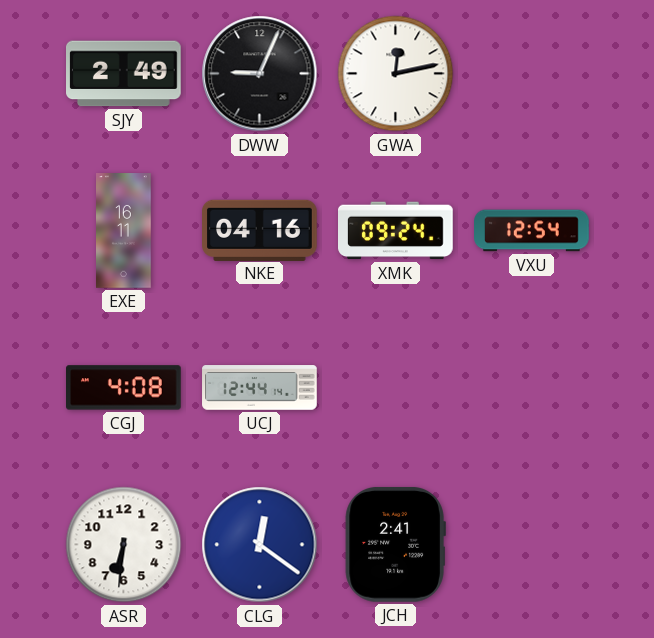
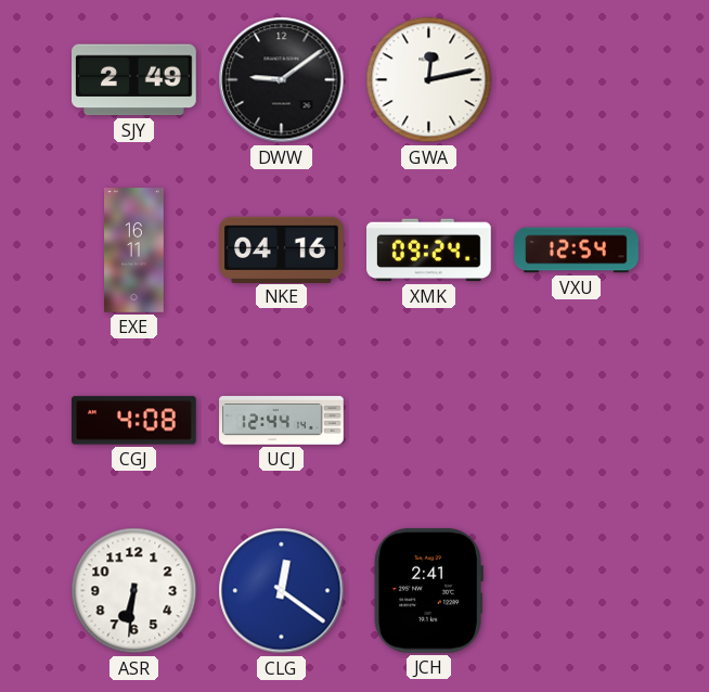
DWW: 9:04 -> 9:09 (282, 80)
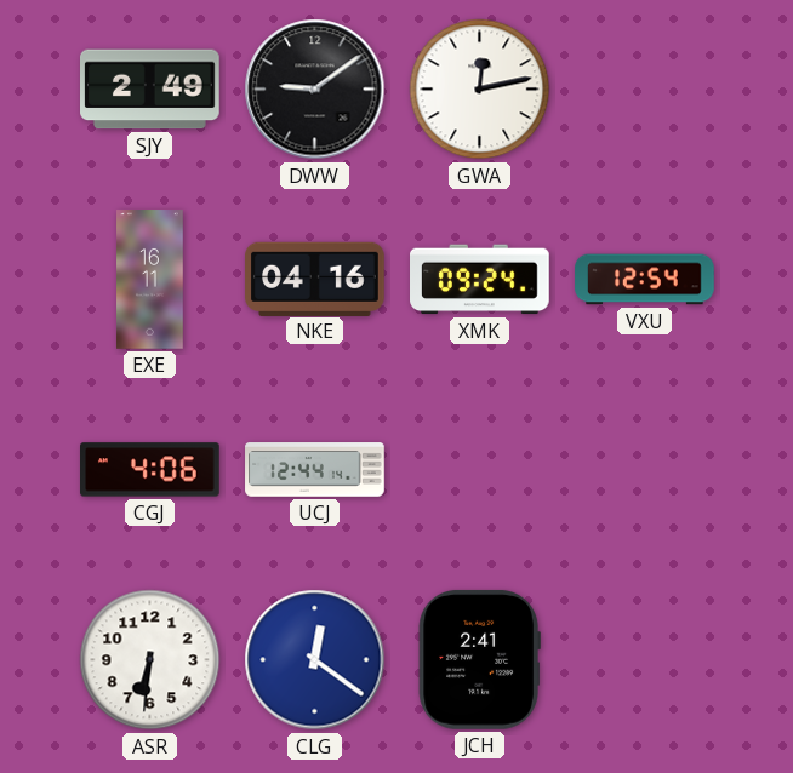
CGJ: 4:08 -> 4:06 (150, 470)
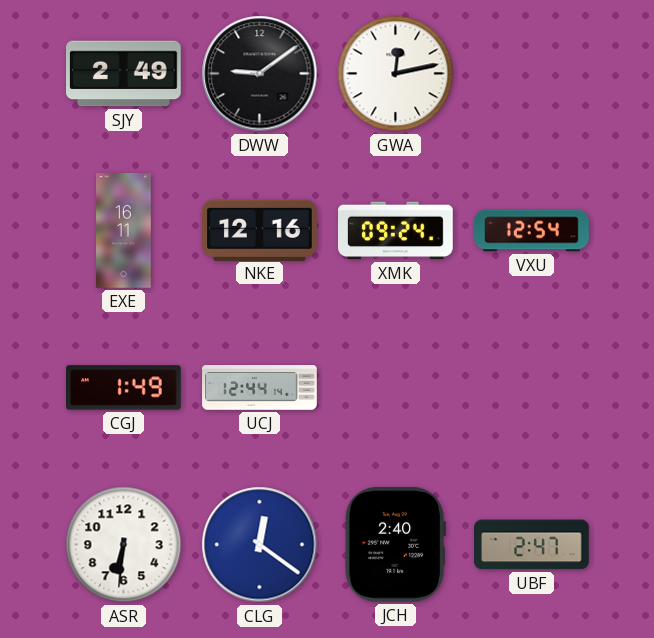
NKE: 04:16 -> 12:16 (260, 230)
CGJ: 4:06 -> 1:49 (124, 388)
JCH: 2:41 -> 2:40 (395, 544)
UBF: none -> 2:47 (532, 545)
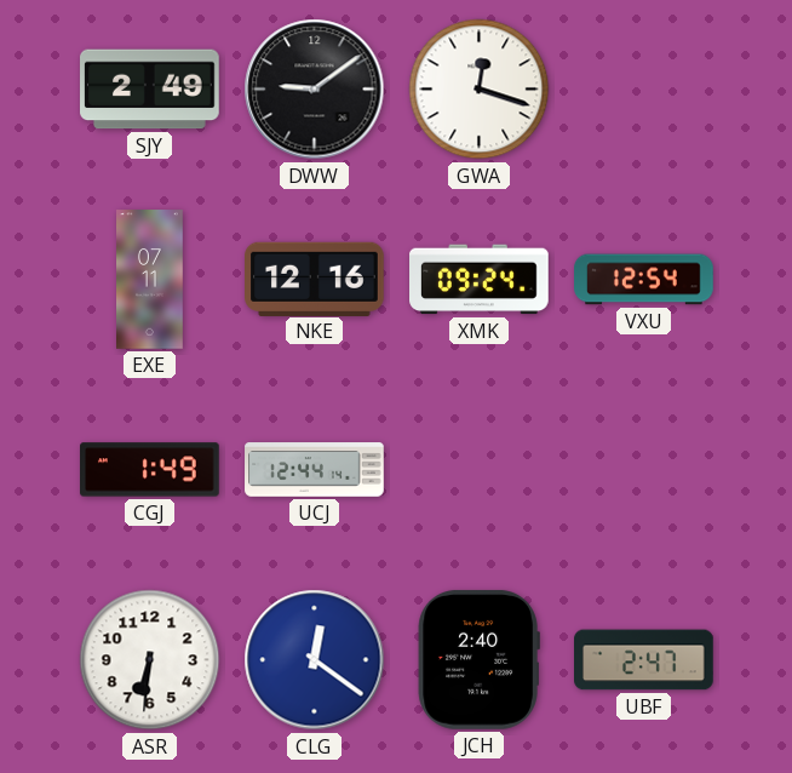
GWA: 12:13 -> 12:18 (480, 90)
EXE: 16:11 -> 07:11 (150, 280)
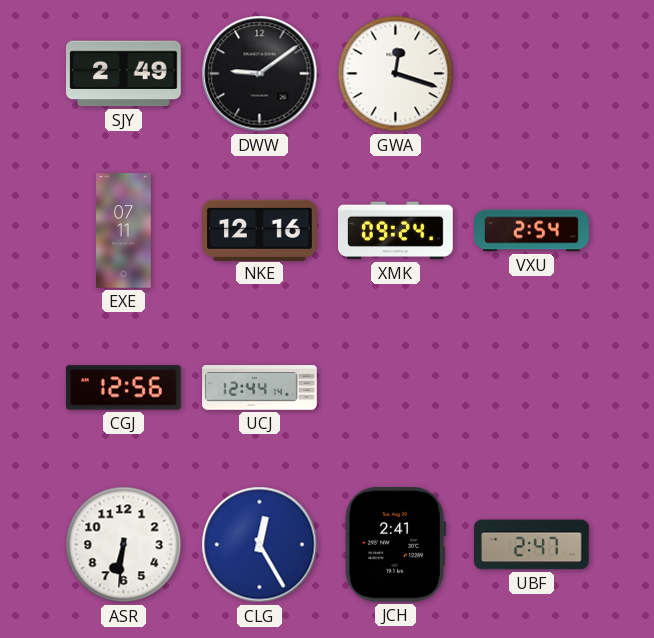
VXU: 12:54 -> 2:54 (532, 231)
CGJ: 1:49 -> 12:56 (124, 388)
CLG: 12:21 -> 12:25 (260, 545)
JCH: 2:40 -> 2:41 (395, 544)
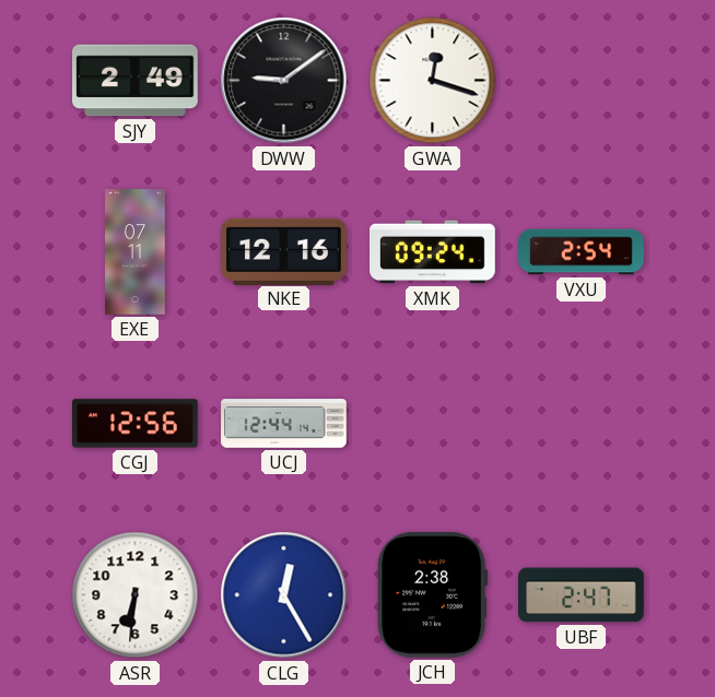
JCH: 2:41 -> 2:38 (432, 594)
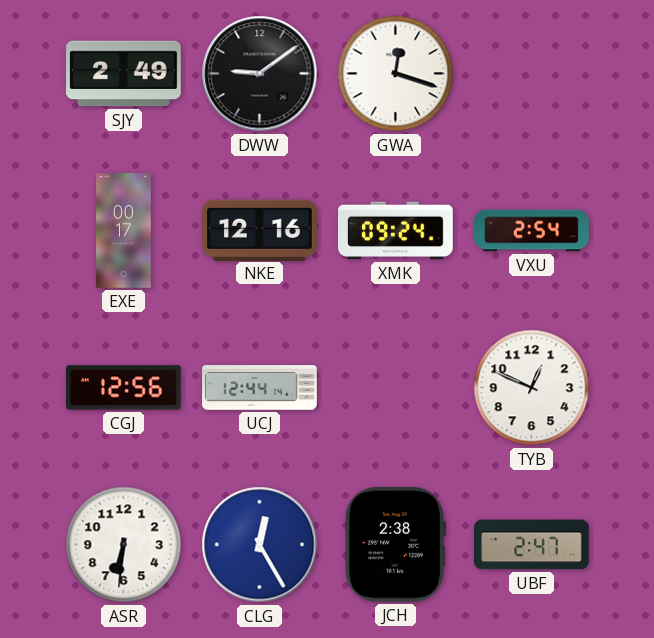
EXE: 07:11 -> 00:17 (124, 231)
TYB: none -> 12:49 (532, 388)
